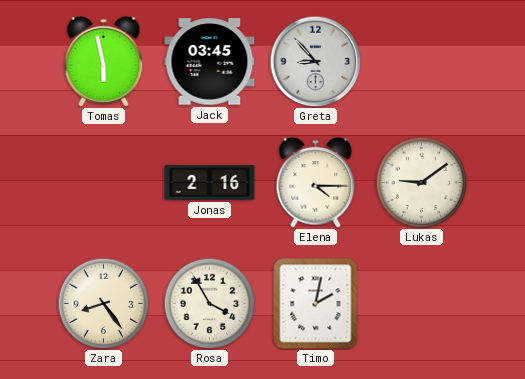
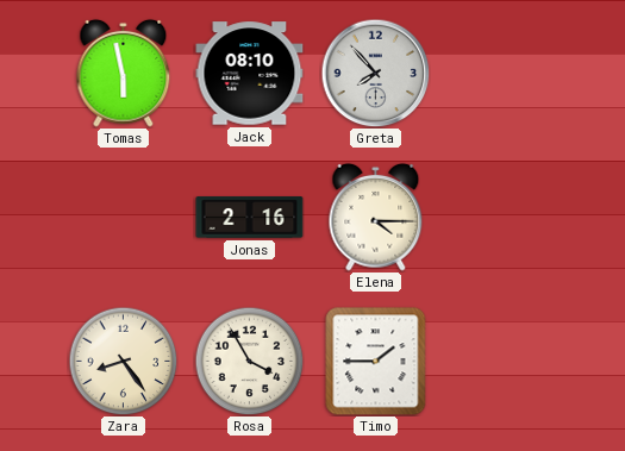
Jack: 03:45 -> 08:10 (250, 74)
Greta: 8:53 -> 7:53 (375, 73)
Lukas: 9:09 -> none (421, 182)
Timo: 2:02 -> 1:45 (376, 362)
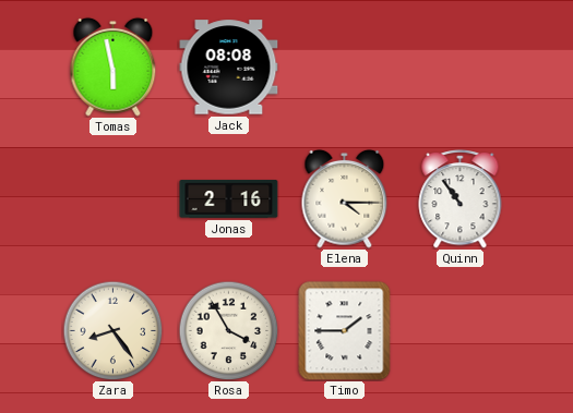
Jack: 08:10 -> 08:08 (229, 68)
Greta: 7:53 -> none (375, 73)
Quinn: none -> 10:54 (461, 198)
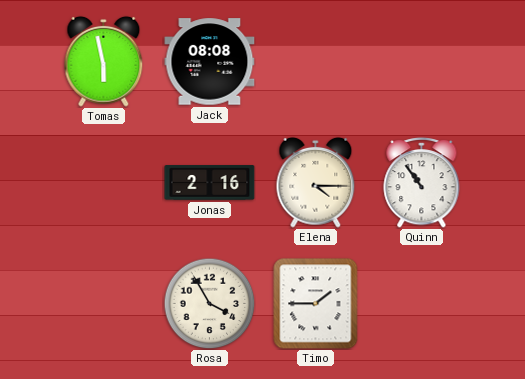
Zara: 8:24 -> none (112, 330)
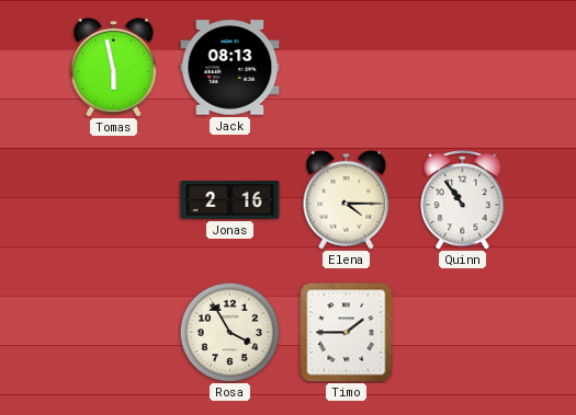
Jack: 08:08 -> 08:13 (230, 68)
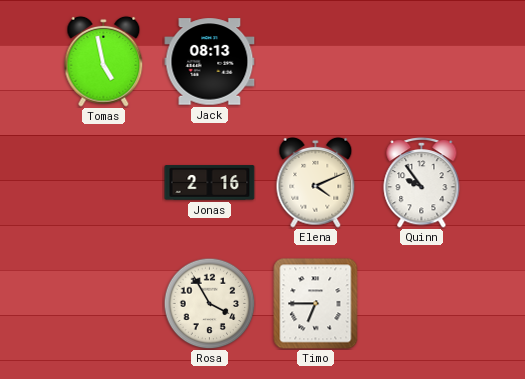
Tomas: 5:58 -> 4:58 (104, 61)
Elena: 4:15 -> 4:11 (316, 182)
Quinn: 10:54 -> 9:54 (422, 182)
Timo: 1:45 -> 6:45 (316, 304)
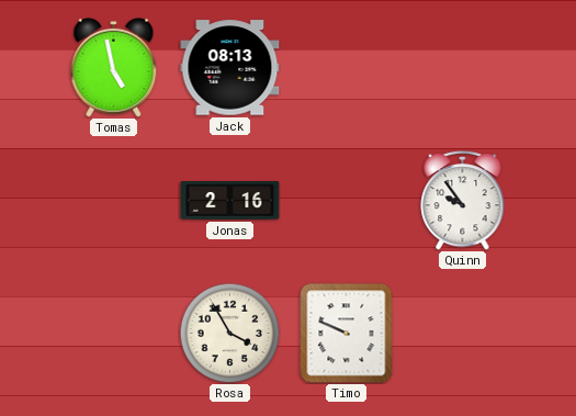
Elena: 4:11 -> none (316, 182)
Timo: 6:45 -> 9:49 (347, 334)
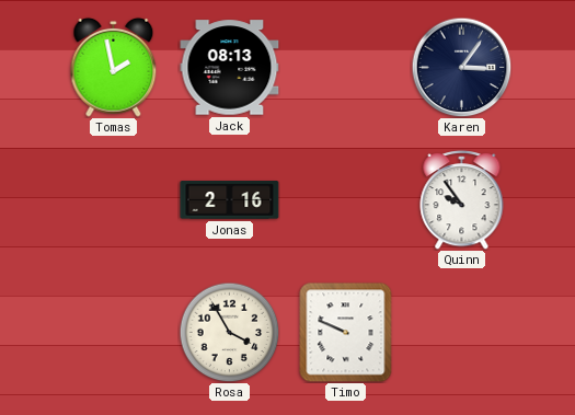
Tomas: 4:58 -> 1:58 (114, 67)
Karen: none -> 3:06 (461, 67)
